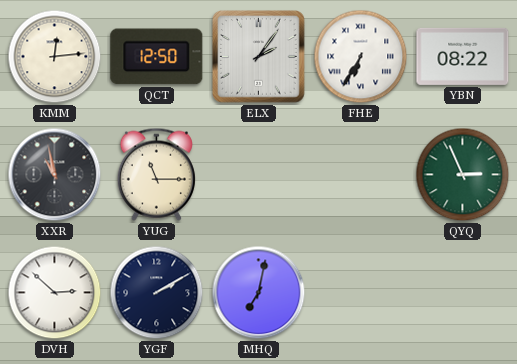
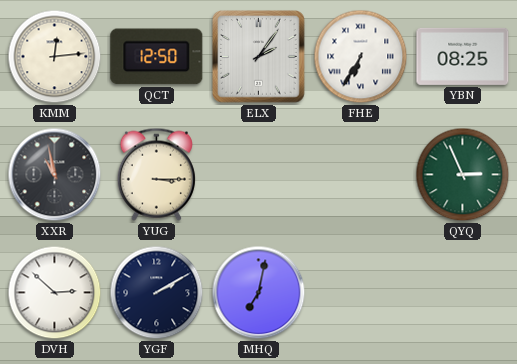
YBN: 08:22 -> 08:25 (463, 56)
YUG: 11:15 -> 3:15 (156, 174)
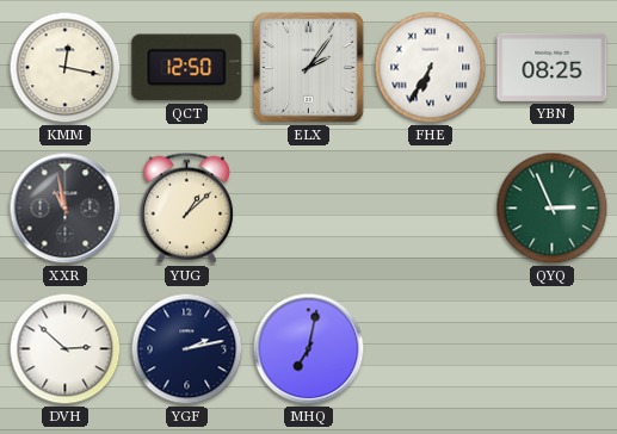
KMM: 12:14 -> 12:17 (66, 68)
YUG: 3:15 -> 1:08 (186, 207)
YGF: 2:10 -> 2:13 (187, 349)
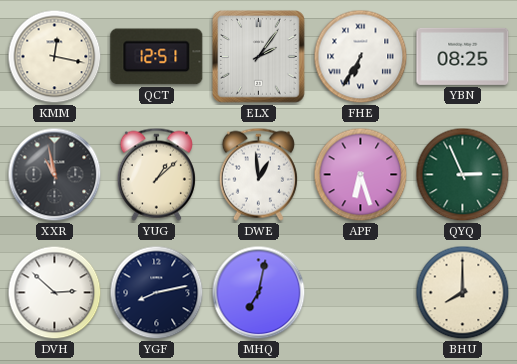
QCT: 12:50 -> 12:51 (157, 57)
DWE: none -> 12:59 (258, 174)
APF: none -> 6:27 (361, 175)
YGF: 2:13 -> 8:13 (157, 293)
BHU: none -> 8:00 (463, 293)
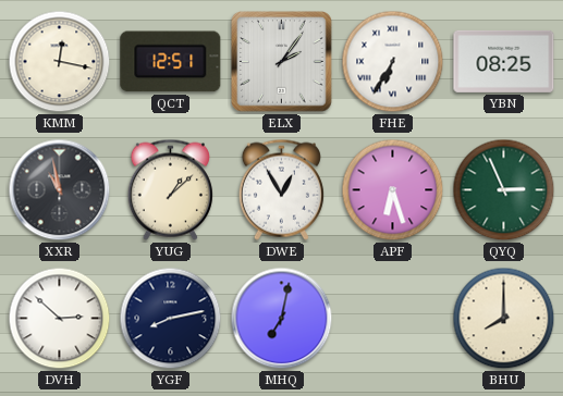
DWE: 12:59 -> 12:55 (281, 189)
